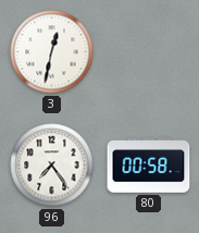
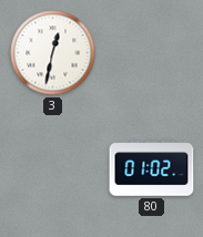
96: 7:24 -> none (52, 165)
80: 00:58 -> 01:02 (152, 168)
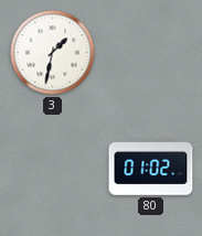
3: 12:32 -> 1:32 (53, 53)
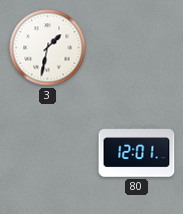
80: 01:02 -> 12:01 (137, 152)
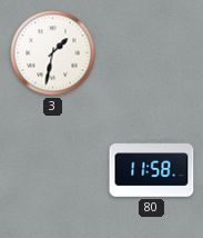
80: 12:01 -> 11:58 (152, 169)
